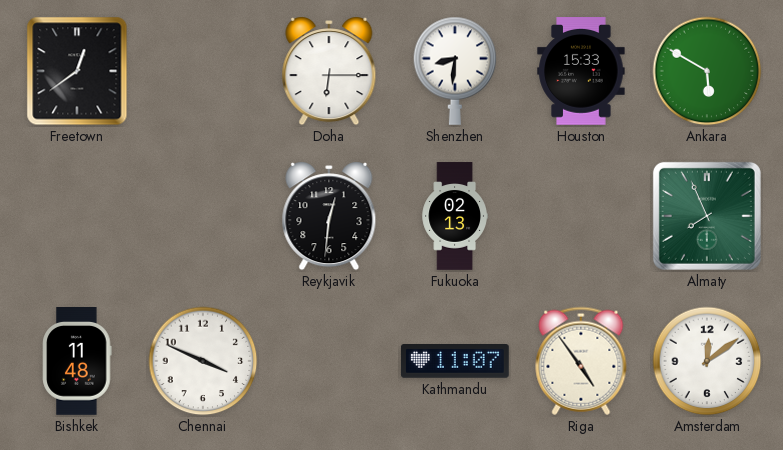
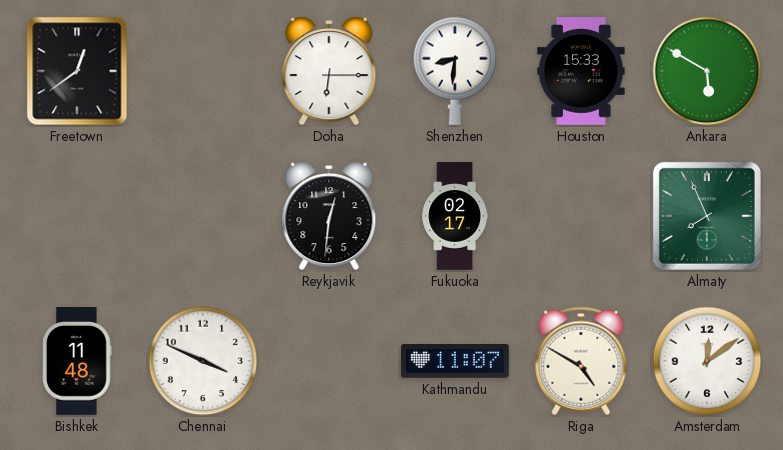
Fukuoka: 02:13 -> 02:17 (454, 216)
Riga: 4:54 -> 4:50 (581, 361)
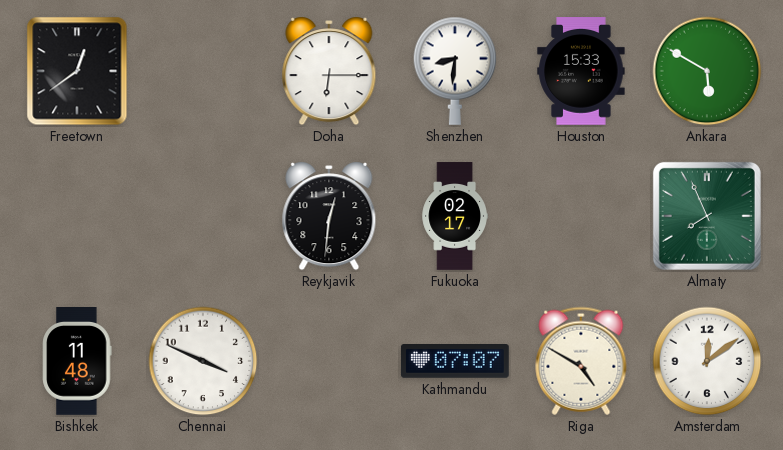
Kathmandu: 11:07 -> 07:07 (455, 362)
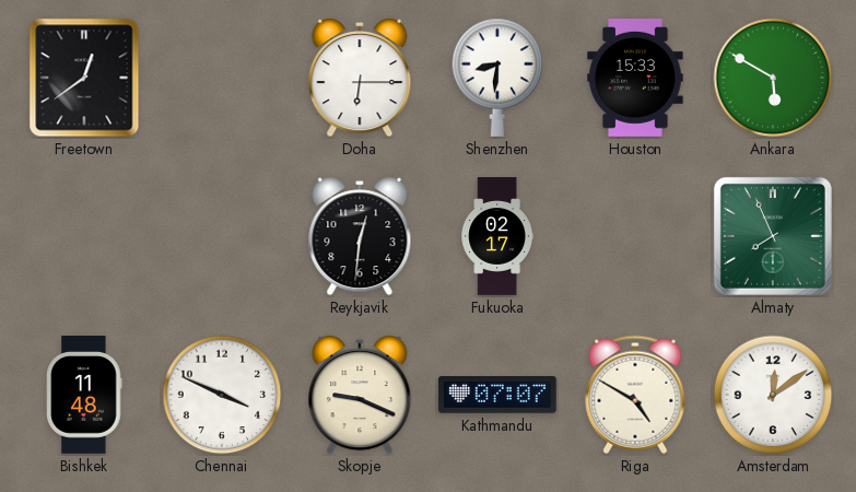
Skopje: none -> 9:19 (360, 395)
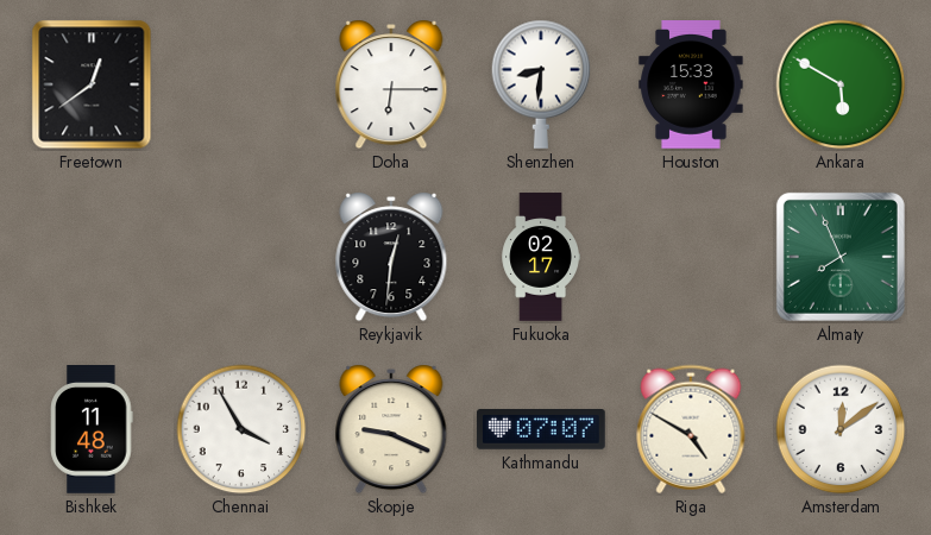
Chennai: 3:49 -> 3:55 (241, 429)
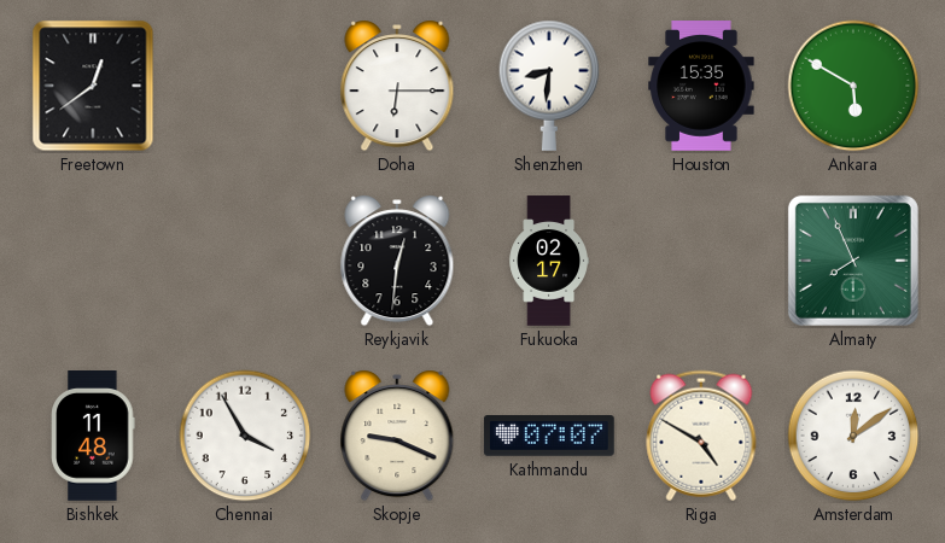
Houston: 15:33 -> 15:35 (701, 87)
